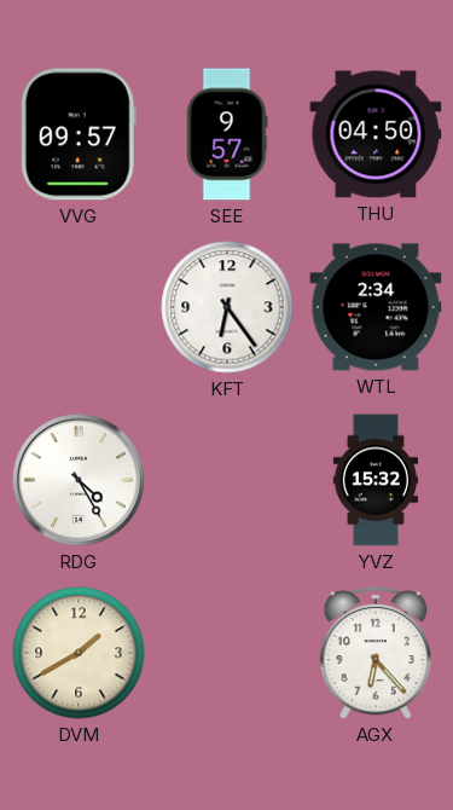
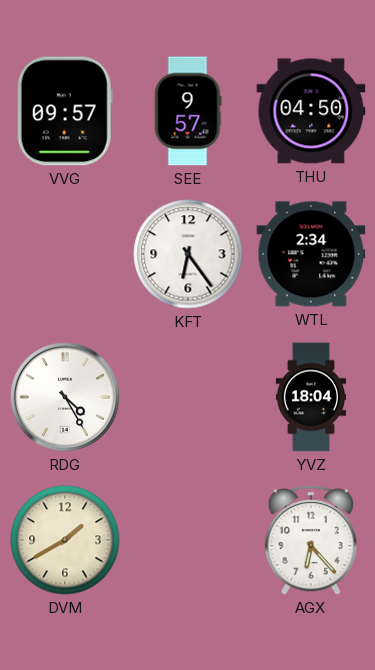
YVZ: 15:32 -> 18:04 (310, 397)
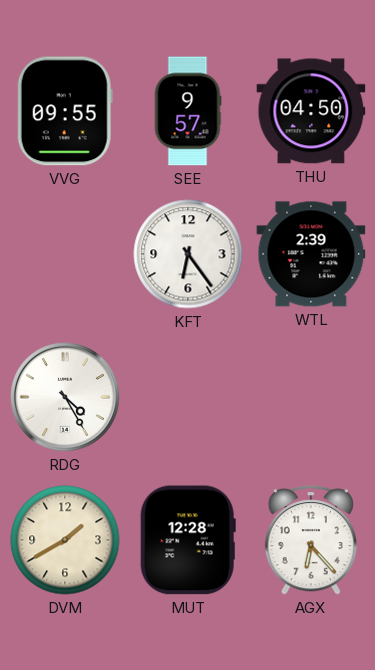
VVG: 09:57 -> 09:55 (65, 111)
WTL: 2:34 -> 2:39 (311, 254)
YVZ: 18:04 -> none (310, 397)
MUT: none -> 12:28 (188, 540)
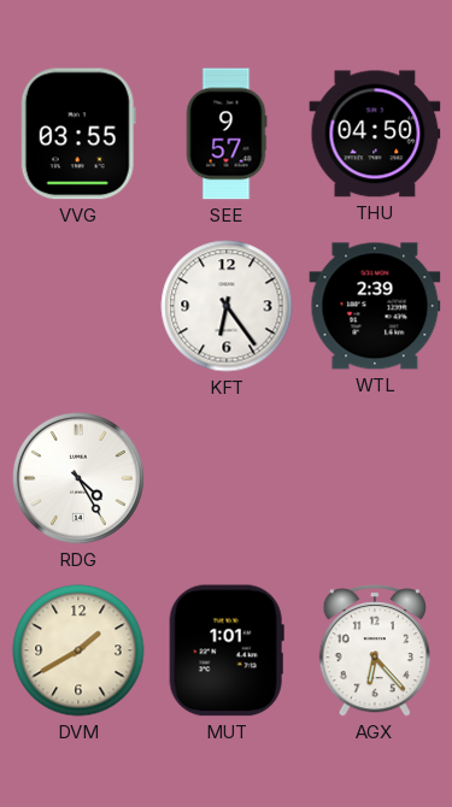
VVG: 09:55 -> 03:55 (78, 134)
MUT: 12:28 -> 1:01 (227, 650)
